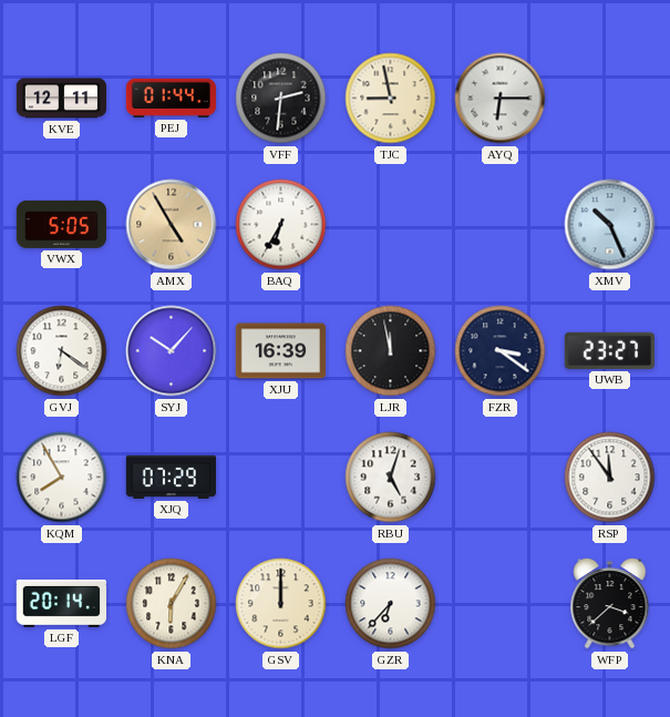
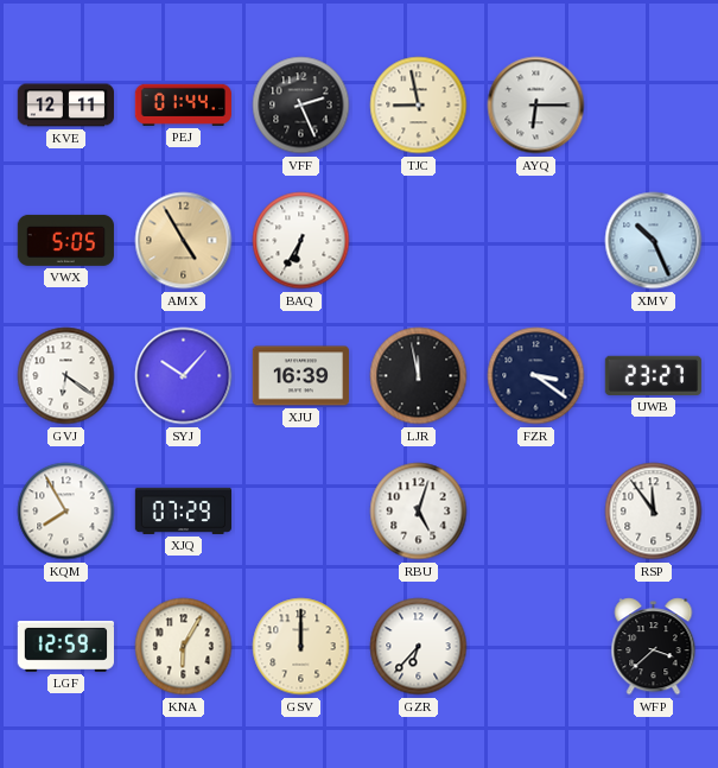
VFF: 2:31 -> 2:26 (301, 106)
LGF: 20:14 -> 12:59 (65, 646)
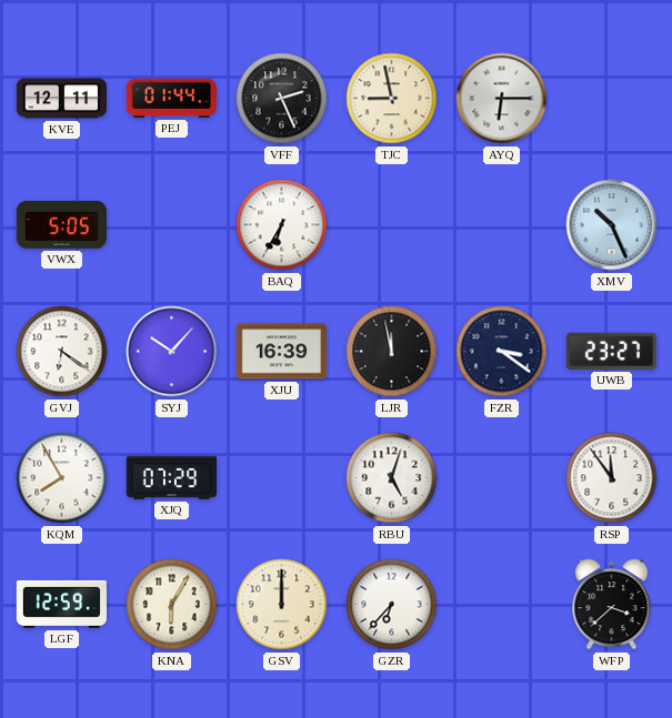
AMX: 4:55 -> none (184, 241)
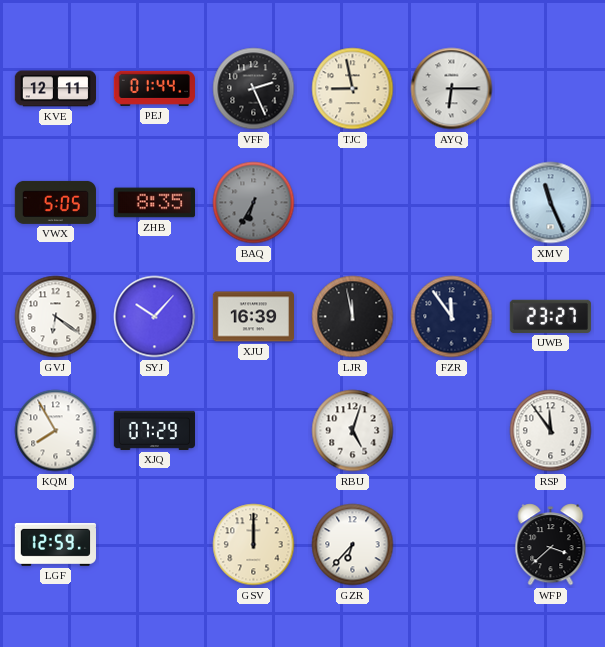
ZHB: none -> 8:35 (154, 203)
BAQ dial: white -> grey (254, 203)
XMV: 10:26 -> 11:26 (551, 203)
FZR: 3:21 -> 11:54 (452, 317)
KNA: 6:05 -> none (172, 605)
